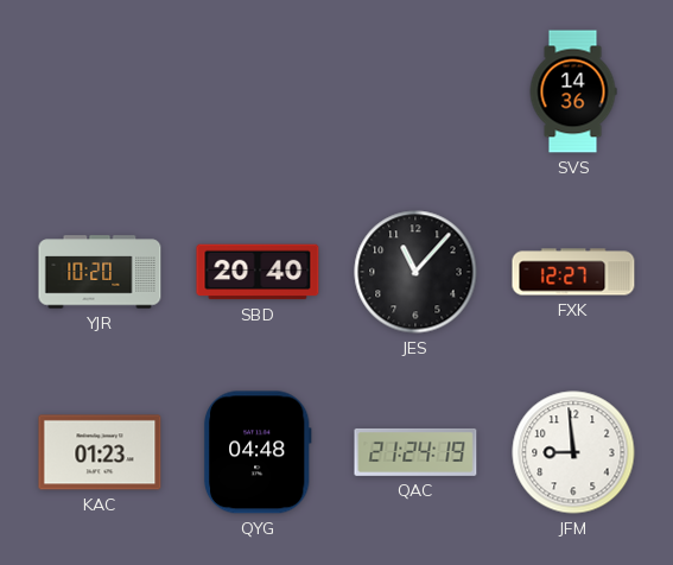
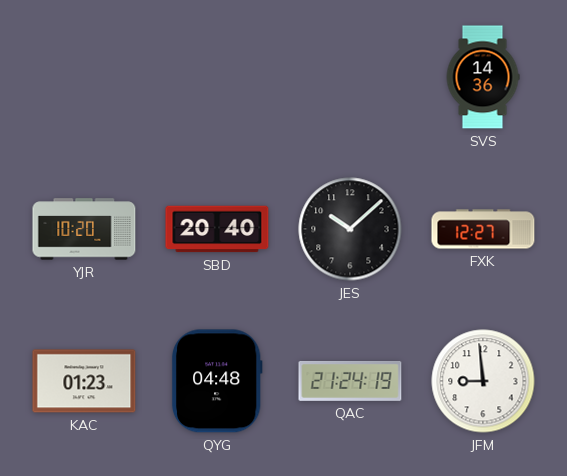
JES: 11:07 -> 10:08 (350, 229)
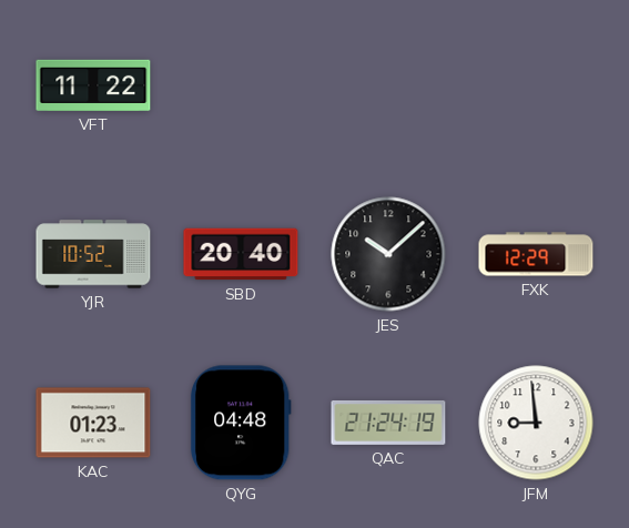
VFT: none -> 11:22 (93, 85)
SVS: 14:36 -> none (483, 77)
YJR: 10:20 -> 10:52 (93, 254)
FXK: 12:27 -> 12:29 (536, 254)
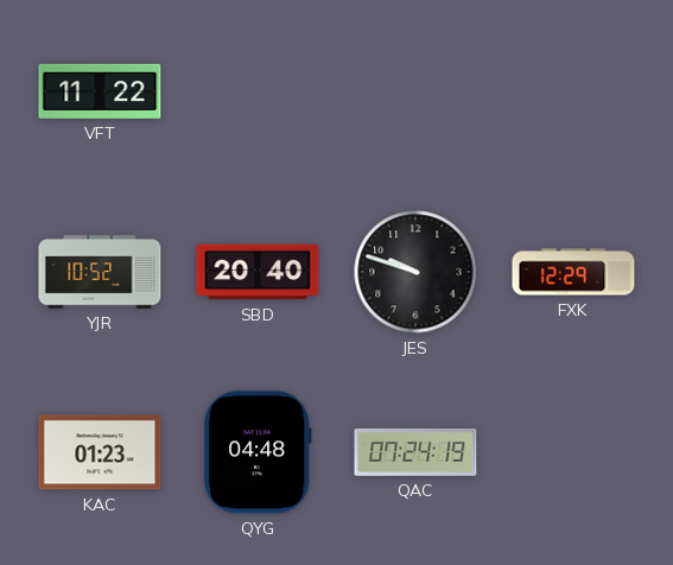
JES: 10:08 -> 9:48 (415, 272)
QAC: 21:24 -> 07:24 (415, 452)
JFM: 8:59 -> none (536, 423)
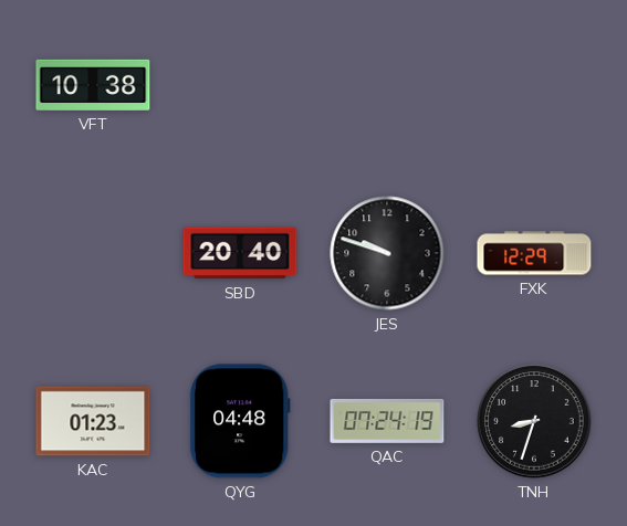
VFT: 11:22 -> 10:38 (93, 85)
YJR: 10:52 -> none (100, 272)
TNH: none -> 8:33 (534, 421)
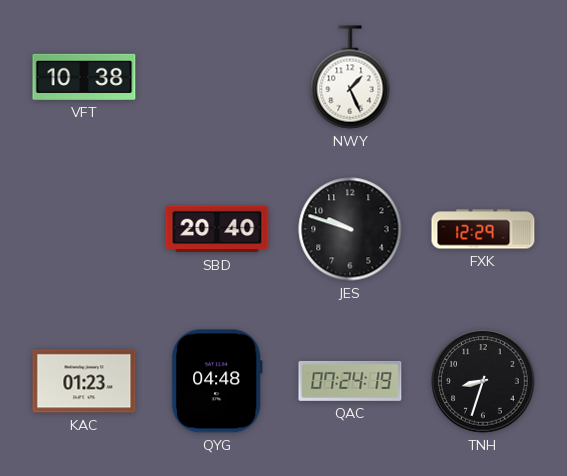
NWY: none -> 1:26 (350, 77)
